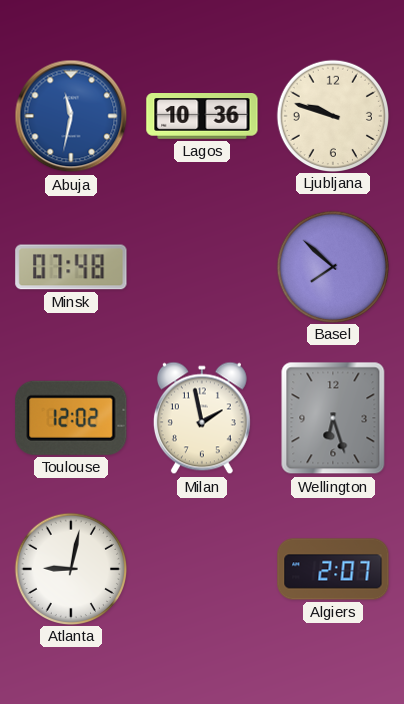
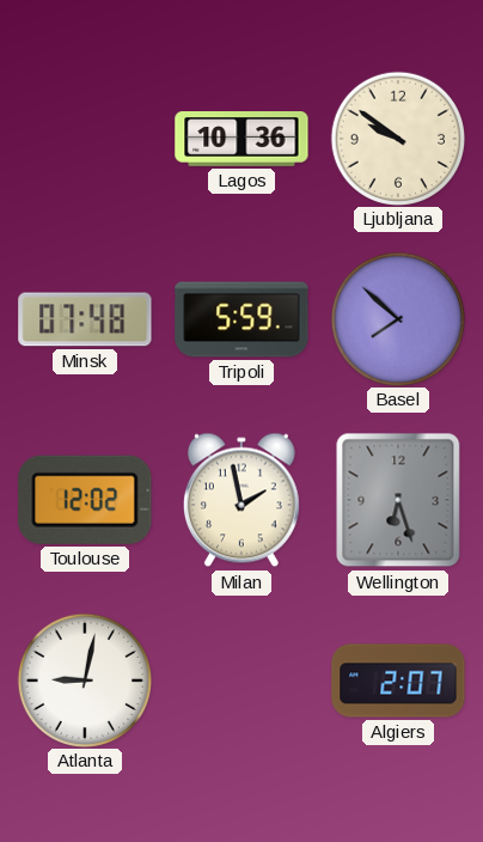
Abuja: 11:32 -> none (71, 116)
Ljubljana: 9:48 -> 9:51 (397, 138)
Tripoli: none -> 5:59 (241, 319)
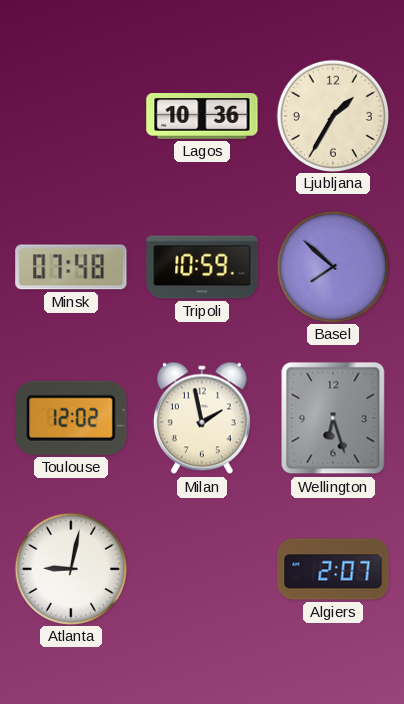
Ljubljana: 9:51 -> 1:35 (332, 115)
Tripoli: 5:59 -> 10:59 (202, 267)
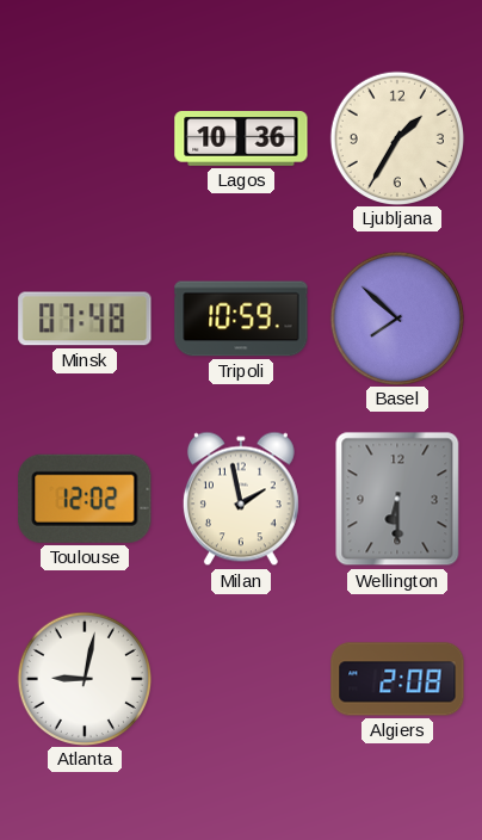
Wellington: 6:27 -> 6:30 (397, 499)
Algiers: 2:07 -> 2:08 (397, 679)
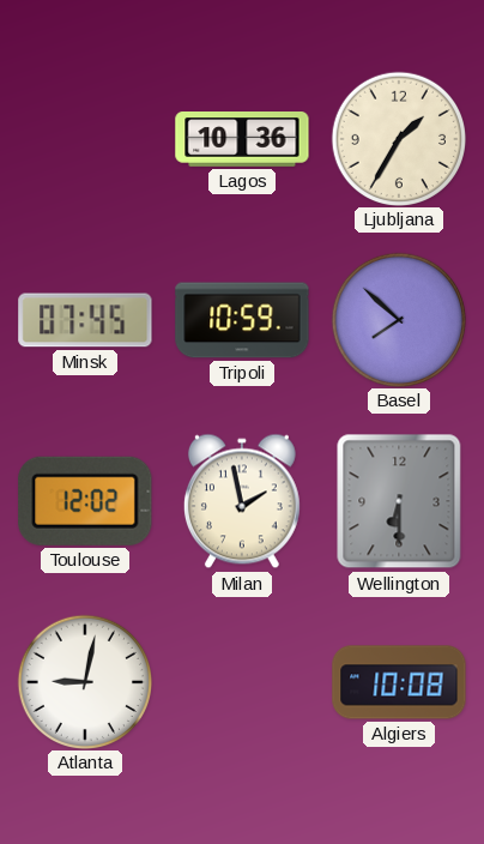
Minsk: 07:48 -> 07:45 (85, 320)
Algiers: 2:08 -> 10:08 (399, 682)
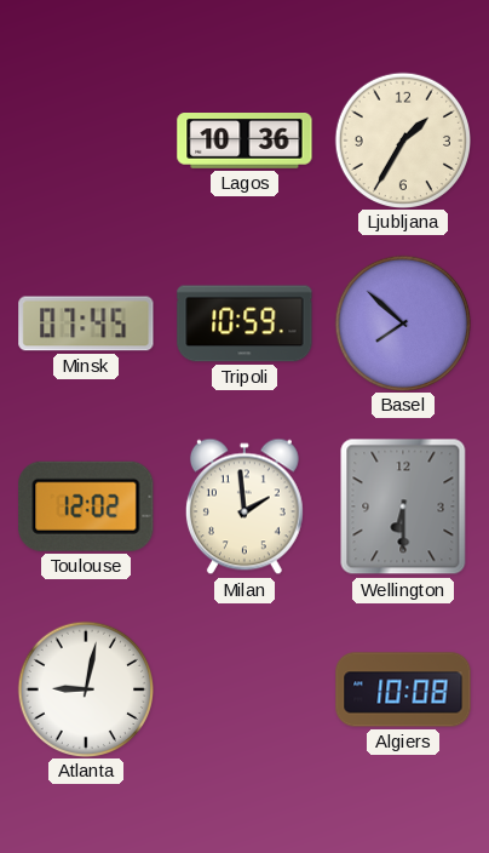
Milan: 1:58 -> 1:59 (244, 506)
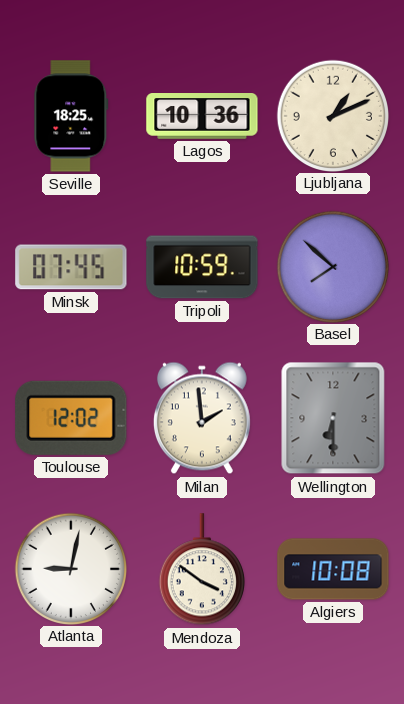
Seville: none -> 18:25 (71, 116)
Ljubljana: 1:35 -> 1:11 (332, 115)
Mendoza: none -> 3:51 (202, 570)
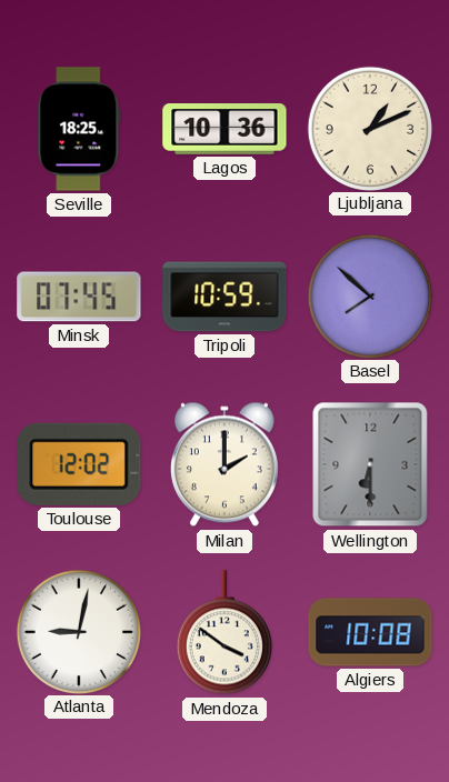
Milan: 1:59 -> 2:00 (225, 464)
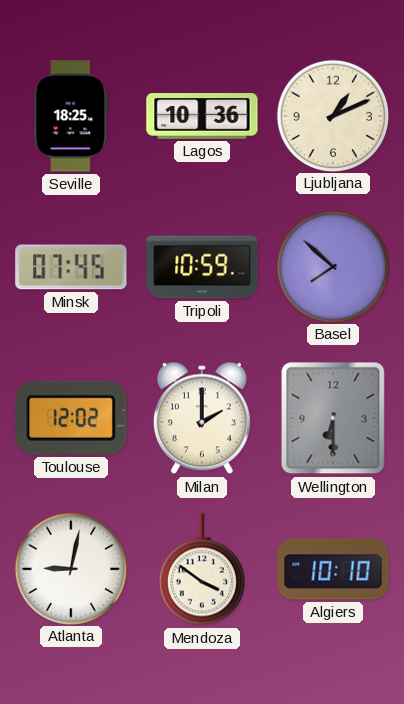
Algiers: 10:08 -> 10:10 (333, 569)
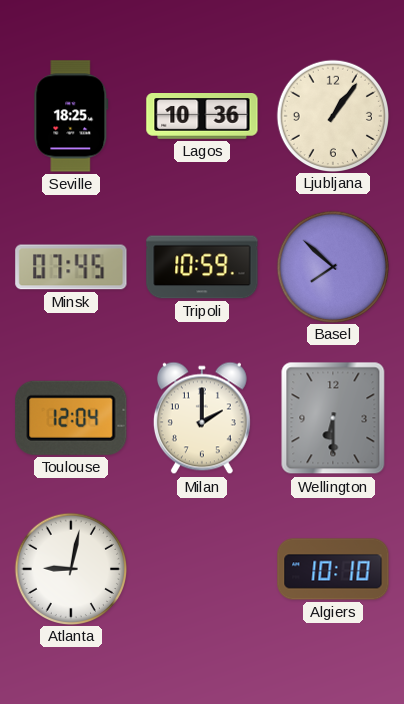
Ljubljana: 1:11 -> 1:06 (332, 115)
Toulouse: 12:02 -> 12:04 (71, 418)
Mendoza: 3:51 -> none (202, 570)
